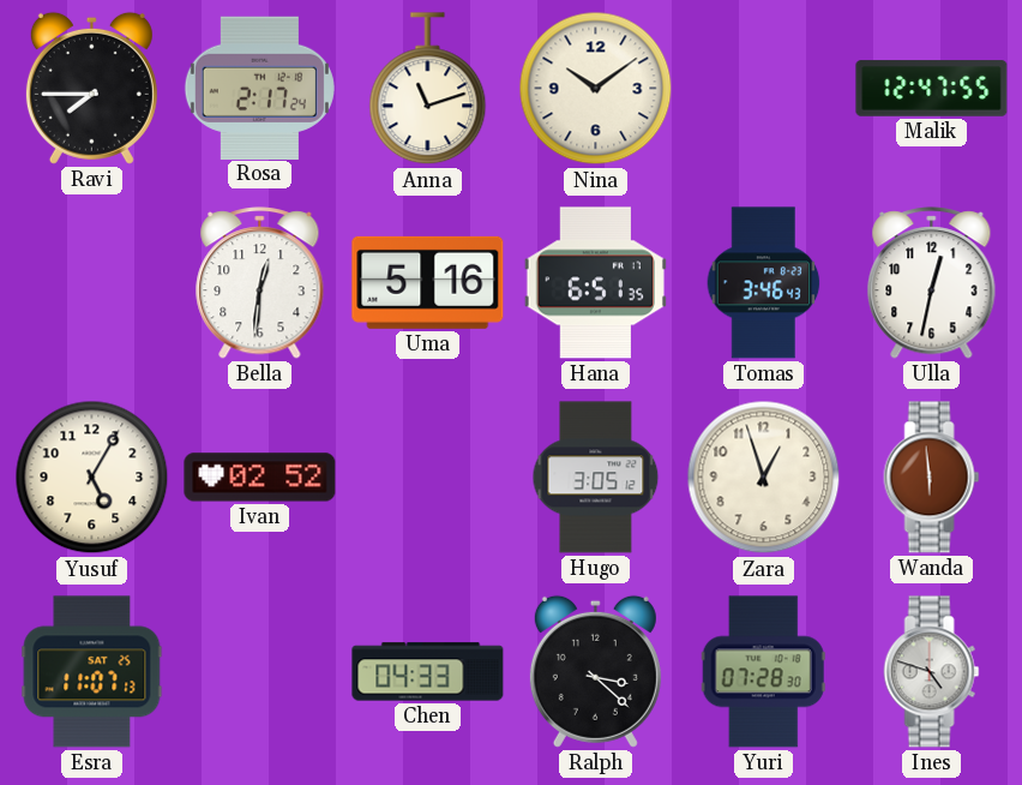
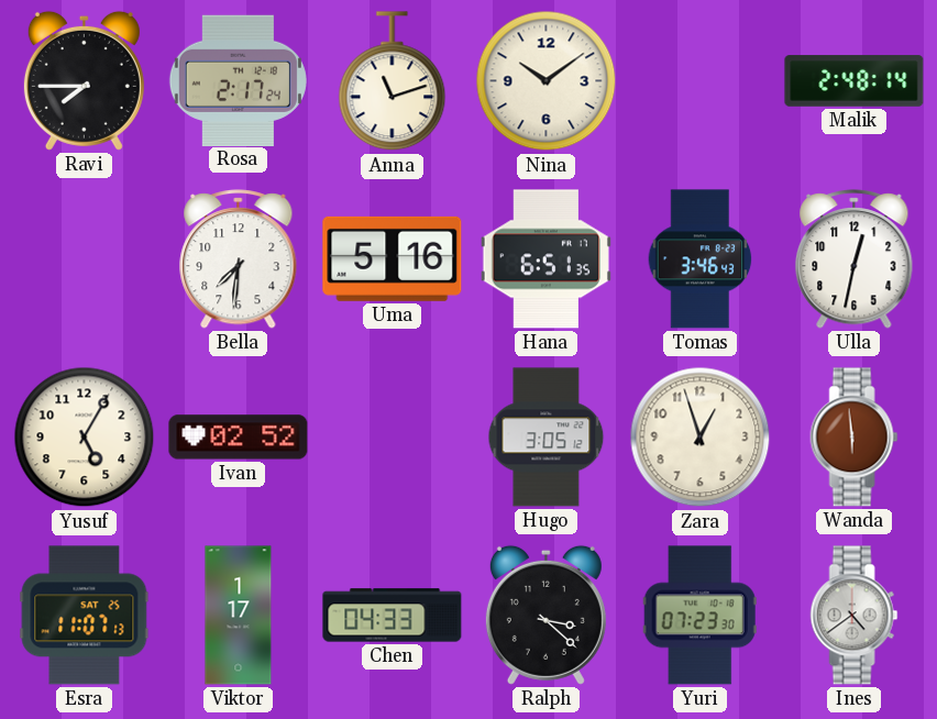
Malik: 12:47 -> 2:48 (855, 81)
Bella: 12:31 -> 7:31 (239, 259)
Viktor: none -> 1:17 (239, 616)
Yuri: 07:28 -> 07:23 (699, 616)
Ines: 4:48 -> 4:39 (855, 616)
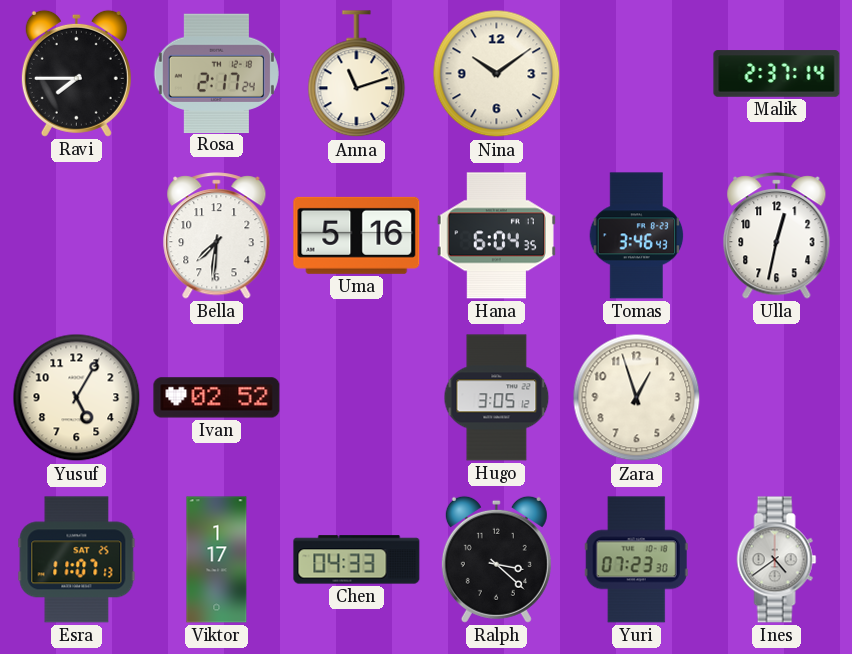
Malik: 2:48 -> 2:37 (777, 74)
Hana: 6:51 -> 6:04 (496, 236)
Wanda: 5:59 -> none (855, 438)
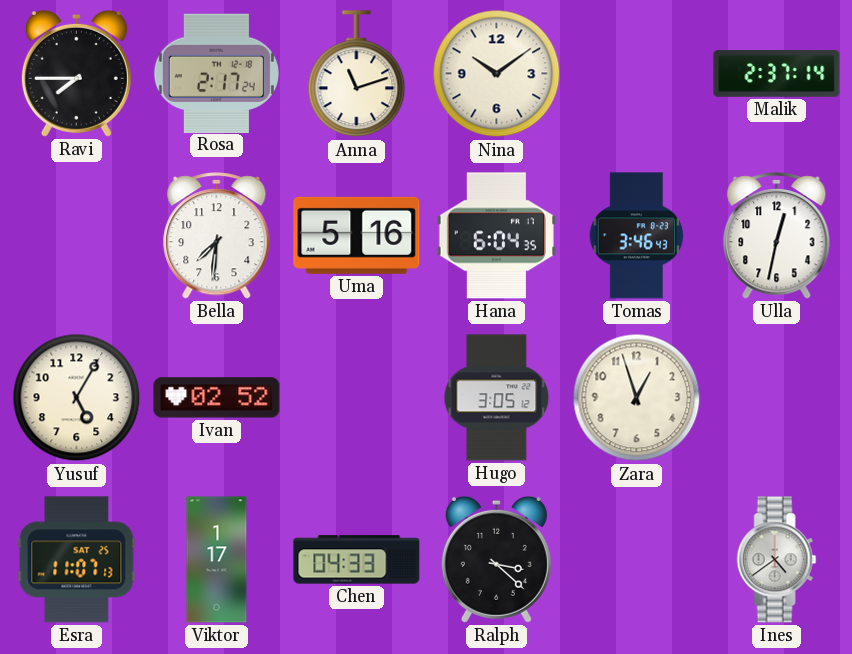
Yuri: 07:23 -> none (636, 560)
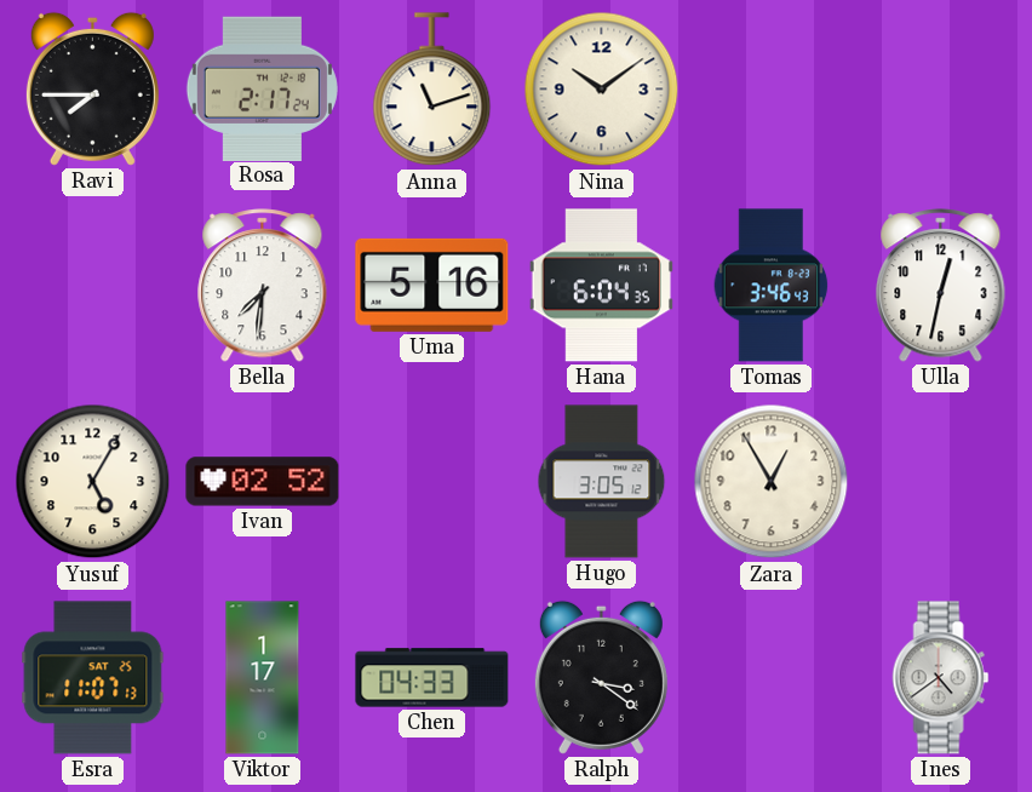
Malik: 2:37 -> none (777, 74)
Zara: 12:57 -> 12:55 (772, 482)
Ralph: 3:22 -> 3:21 (601, 677)
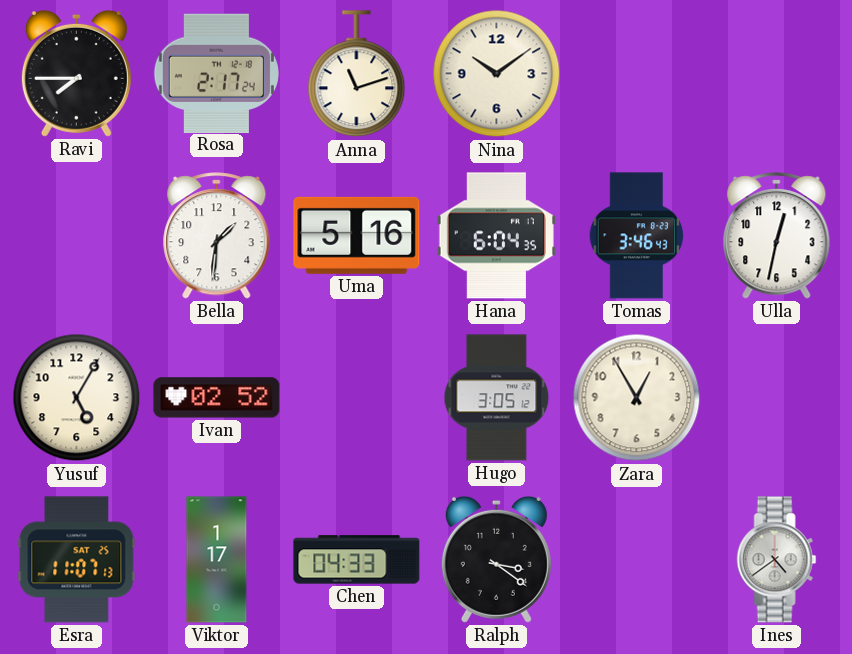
Bella: 7:31 -> 1:31 (217, 236)
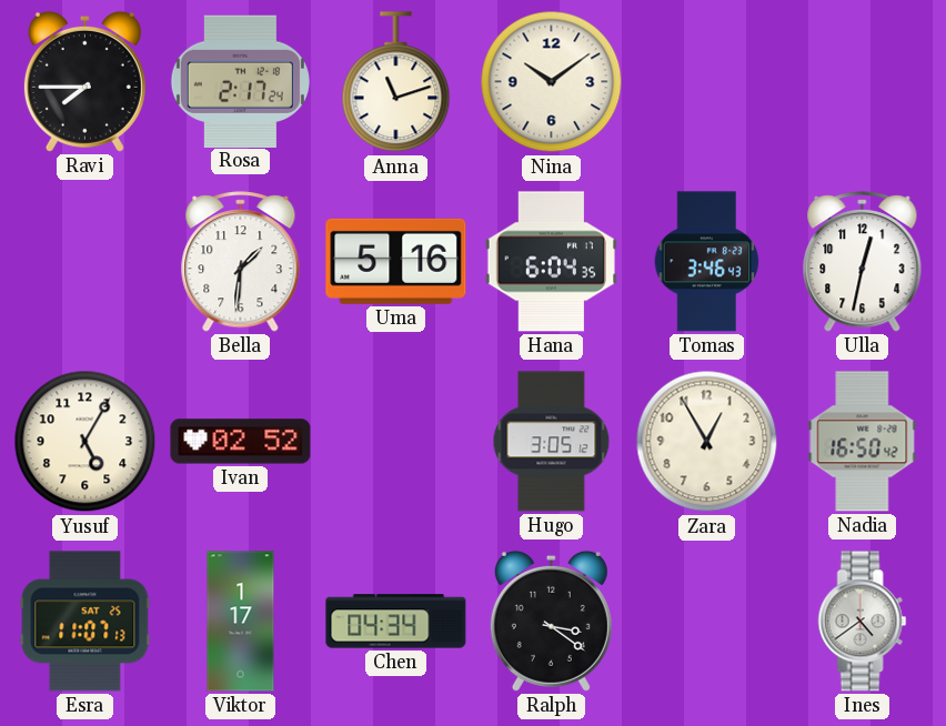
Nadia: none -> 16:50 (863, 442)
Chen: 04:33 -> 04:34 (396, 622)
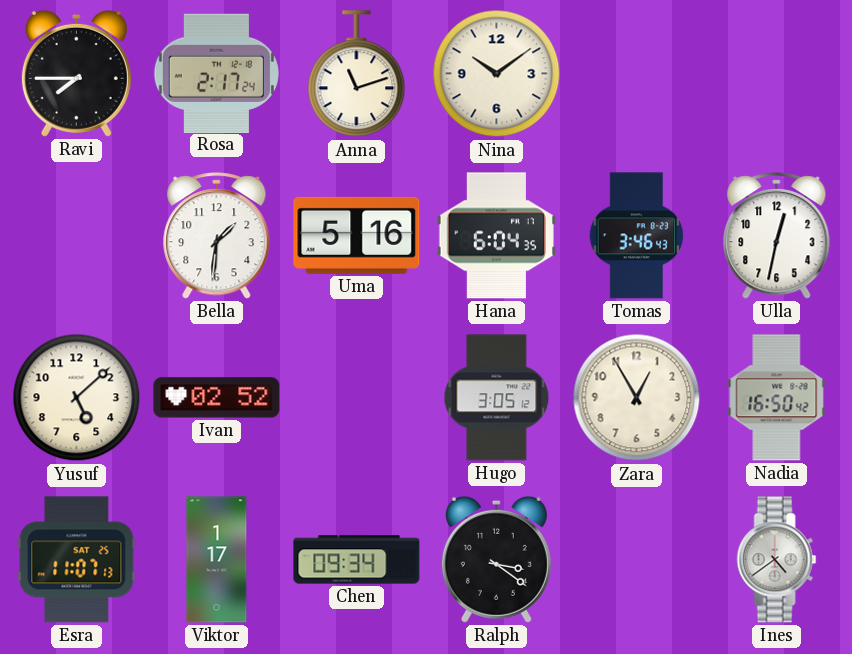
Yusuf: 5:05 -> 5:08 (77, 398)
Chen: 04:34 -> 09:34 (357, 560)
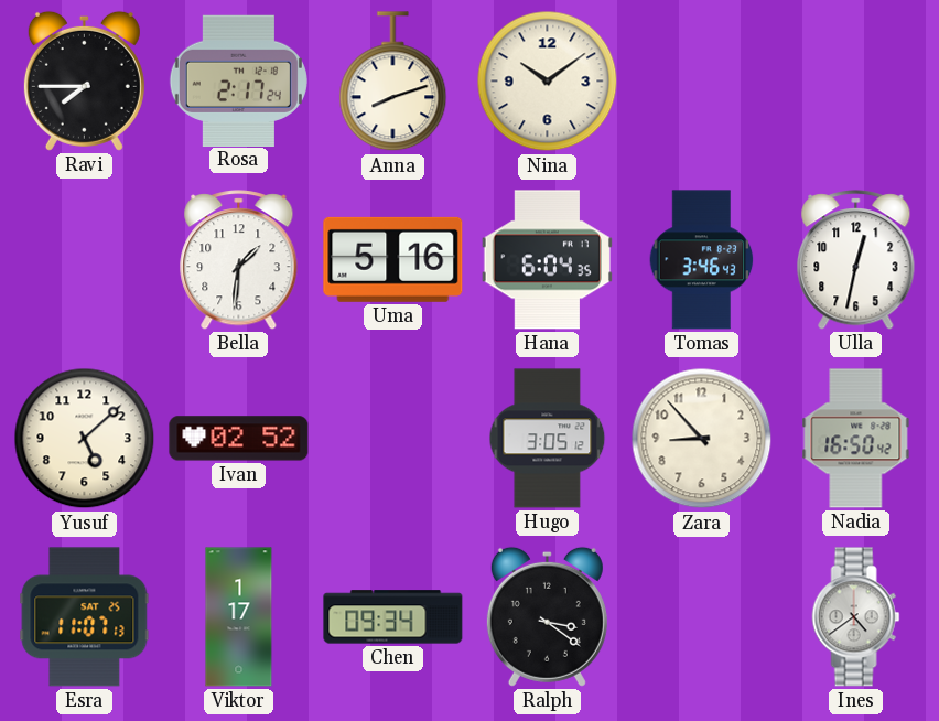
Anna: 11:12 -> 8:12 (393, 82)
Zara: 12:55 -> 8:53 (702, 439)
